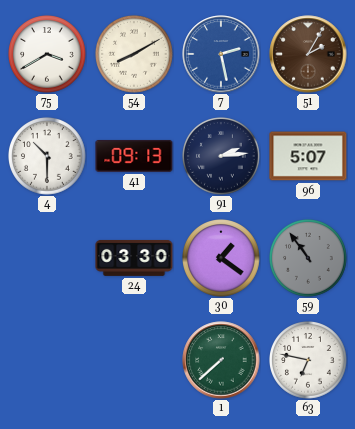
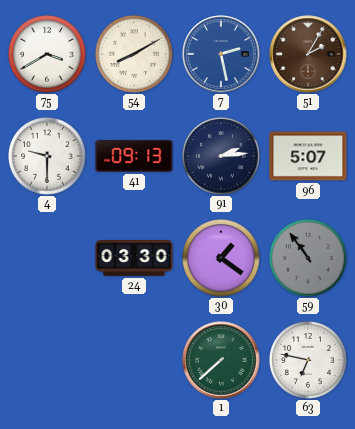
4: 10:30 -> 9:30 (48, 157)
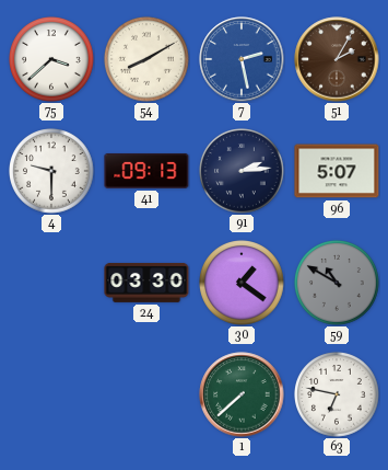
75: 3:40 -> 3:38 (52, 60)
59: 10:54 -> 10:50 (338, 284)
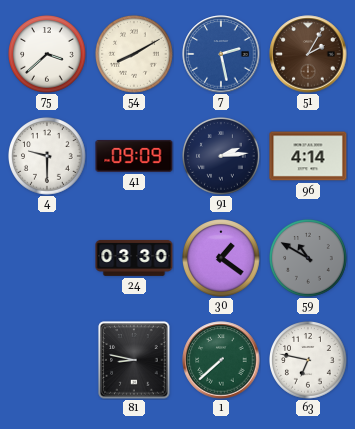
41: 09:13 -> 09:09 (134, 156)
96: 5:07 -> 4:14 (308, 156)
81: none -> 8:47 (134, 360)
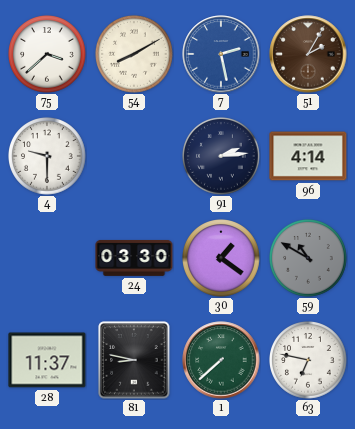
41: 09:09 -> none (134, 156)
28: none -> 11:37 (47, 360)
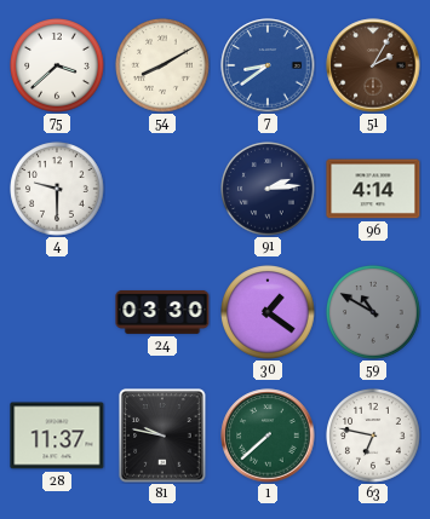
7: 2:28 -> 8:39 (268, 65)
81: 8:47 -> 9:47 (162, 436)
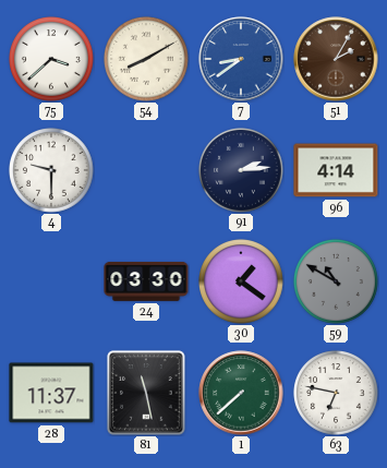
81: 9:47 -> 11:28 (146, 393)
